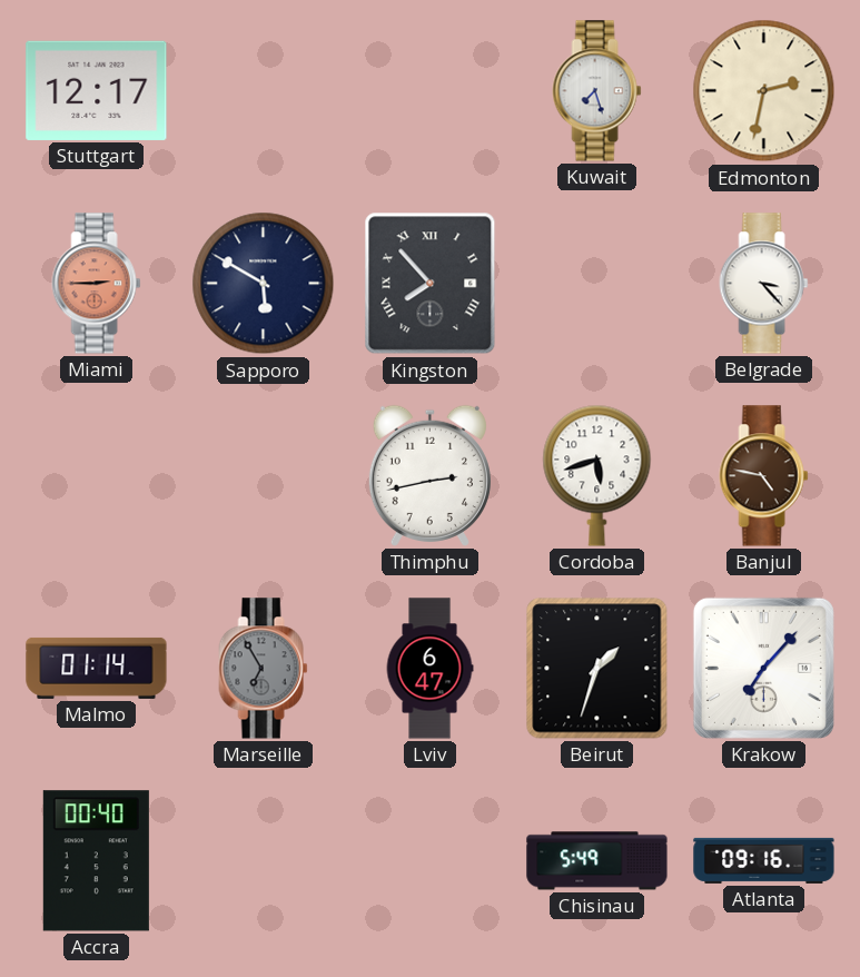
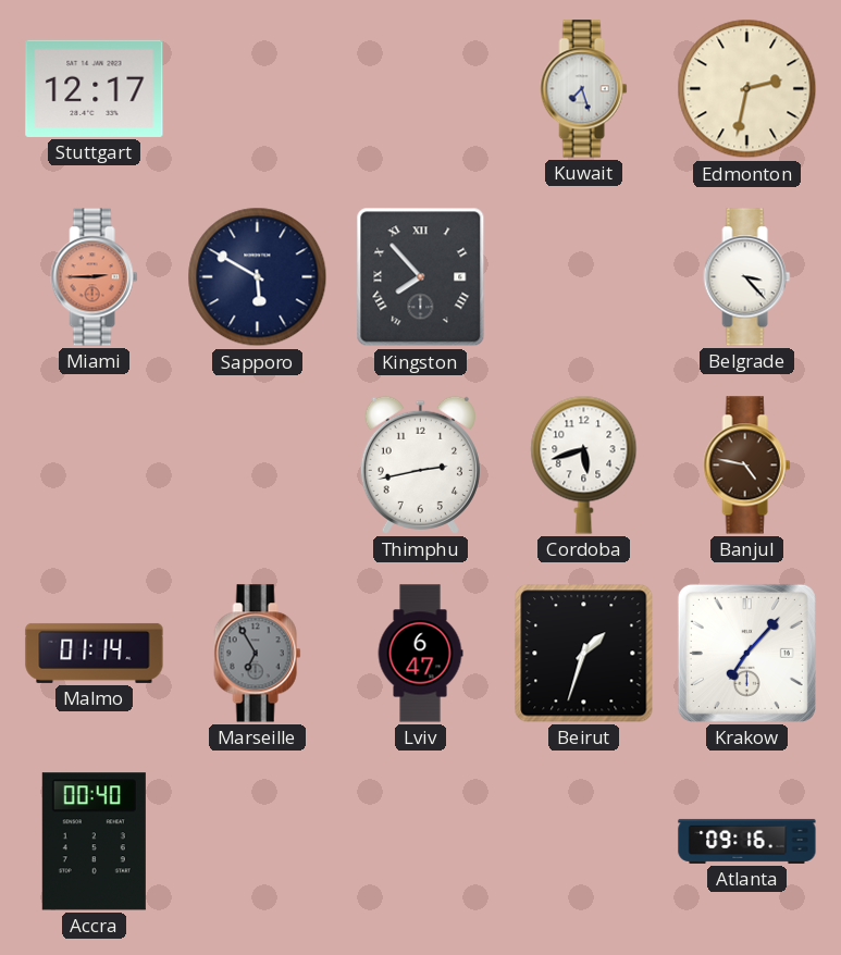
Chisinau: 5:49 -> none (597, 861)
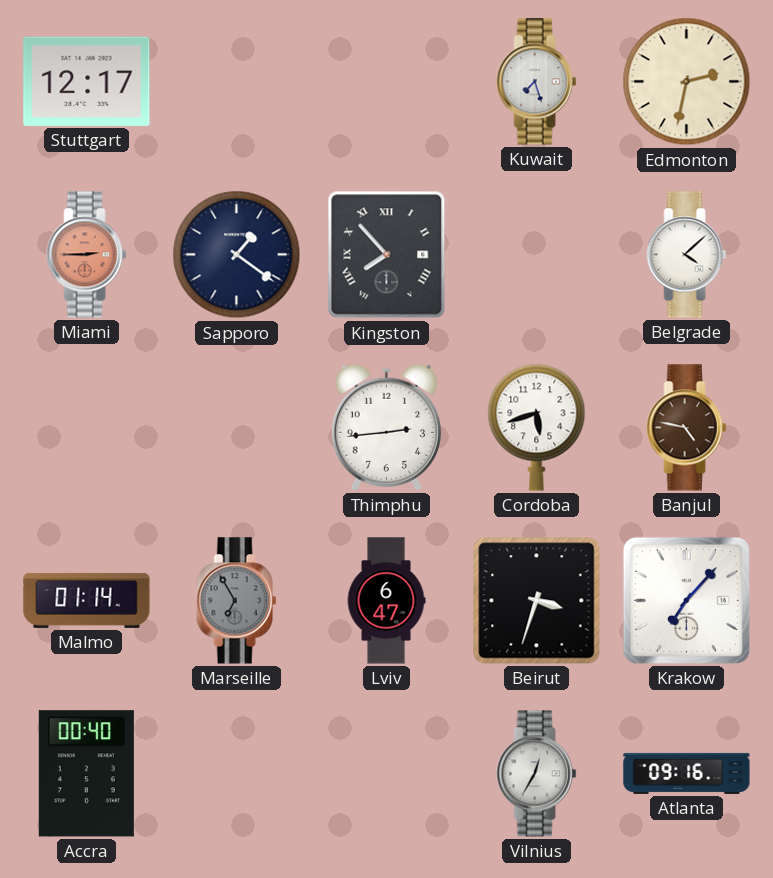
Sapporo: 5:50 -> 1:21 (237, 255)
Belgrade: 3:23 -> 4:08 (687, 255)
Thimphu: 2:43 -> 2:44 (386, 427)
Beirut: 1:33 -> 3:33 (537, 601)
Vilnius: none -> 12:35 (537, 774)
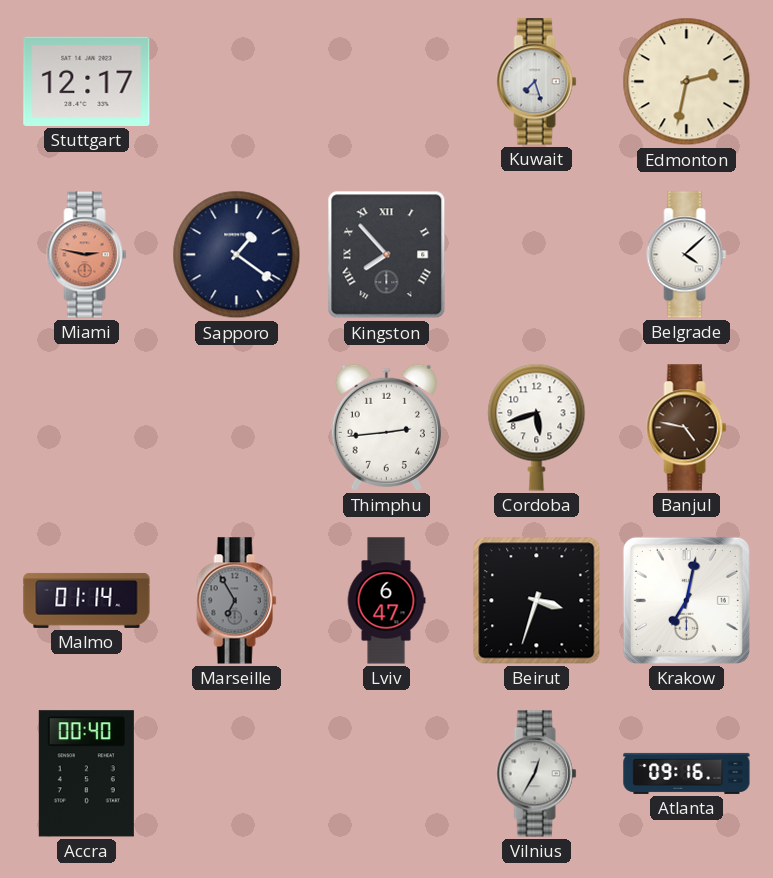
Miami: 2:45 -> 2:47 (87, 255)
Krakow: 7:07 -> 7:02 (686, 600)
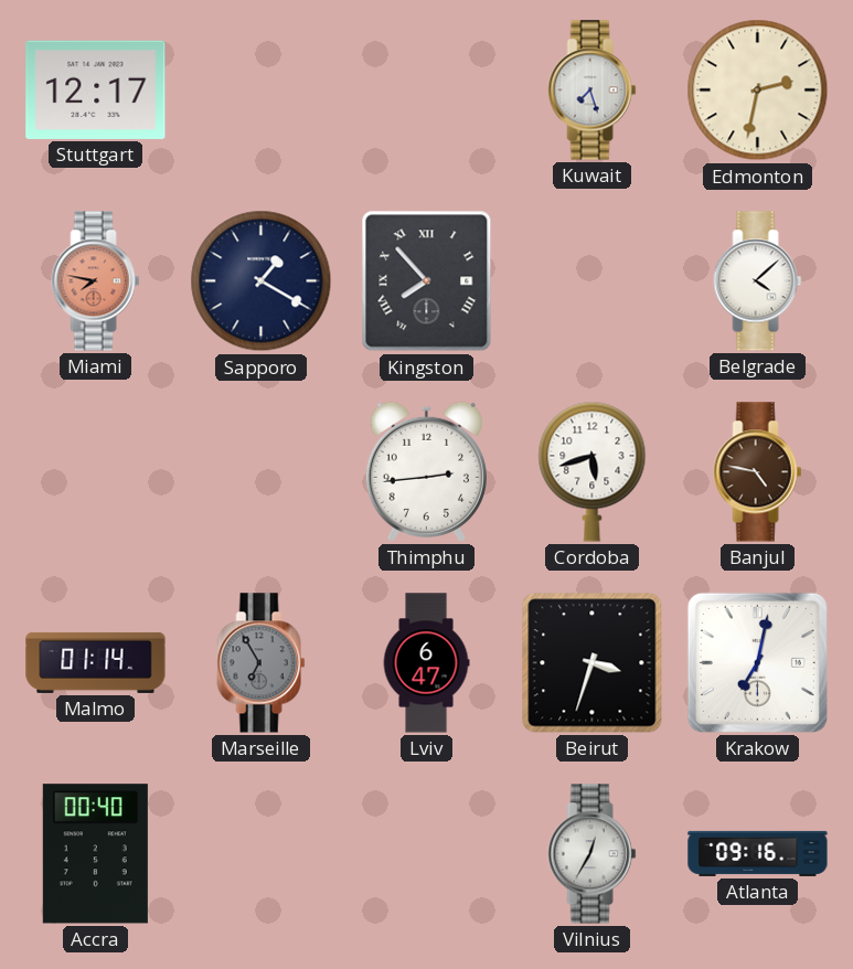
Miami: 2:47 -> 7:47 (96, 281)
Sapporo: 1:21 -> 1:20 (262, 281)
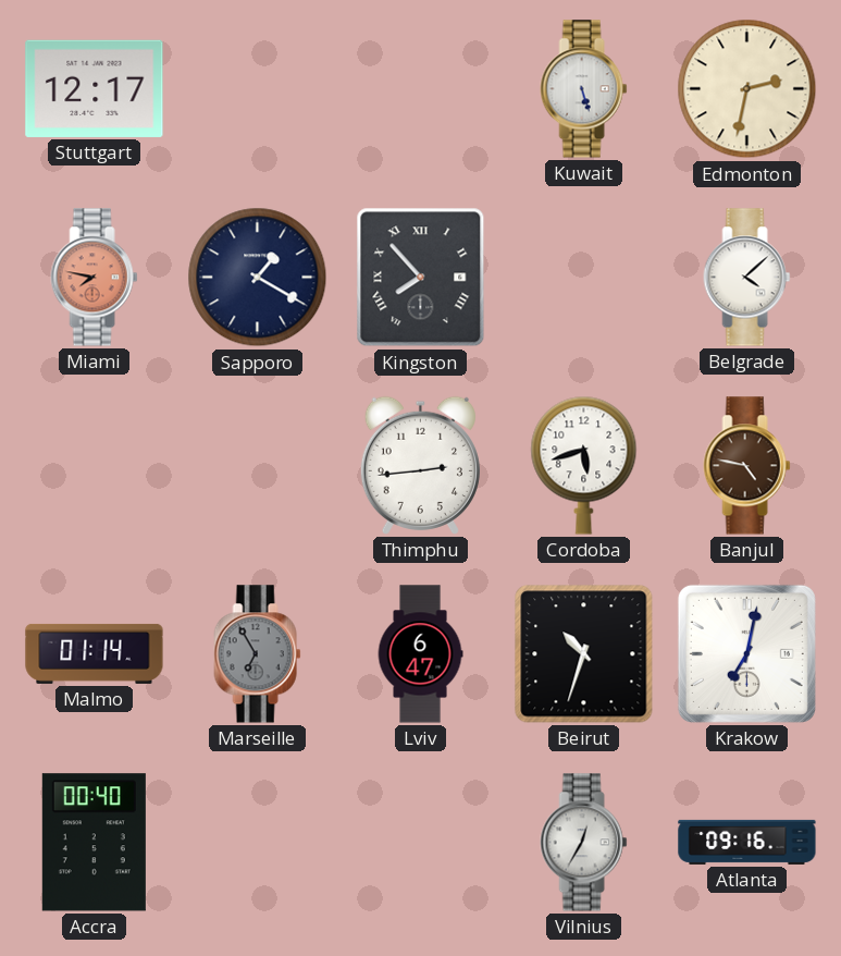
Kuwait: 7:27 -> 5:27 (584, 89)
Beirut: 3:33 -> 10:33 (584, 654)
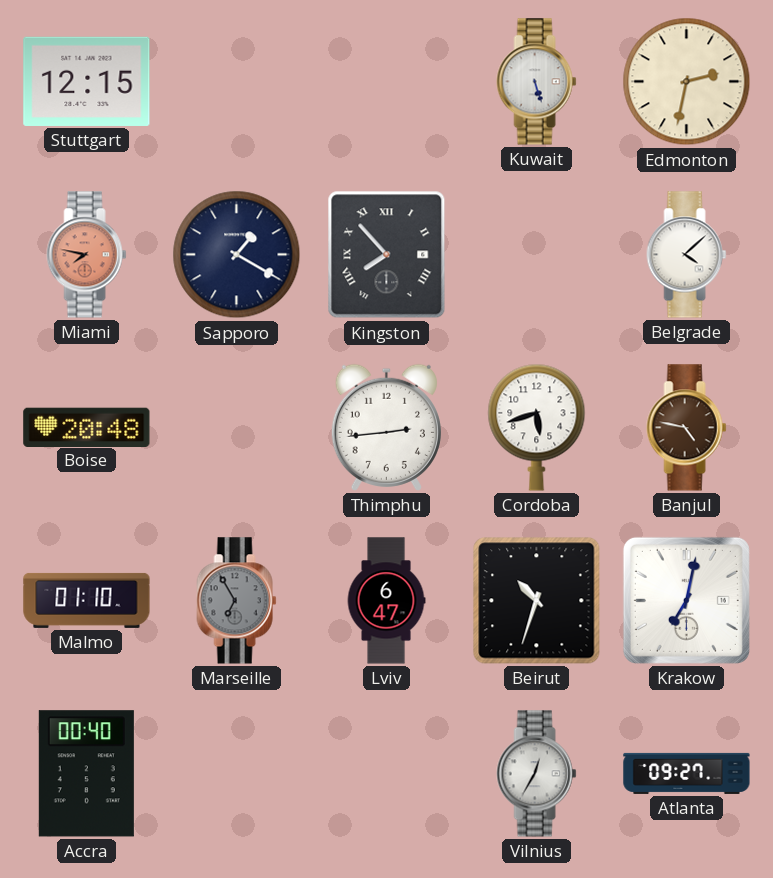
Stuttgart: 12:17 -> 12:15 (87, 81)
Boise: none -> 20:48 (87, 427)
Malmo: 01:14 -> 01:10 (87, 600)
Atlanta: 09:16 -> 09:27 (687, 773)
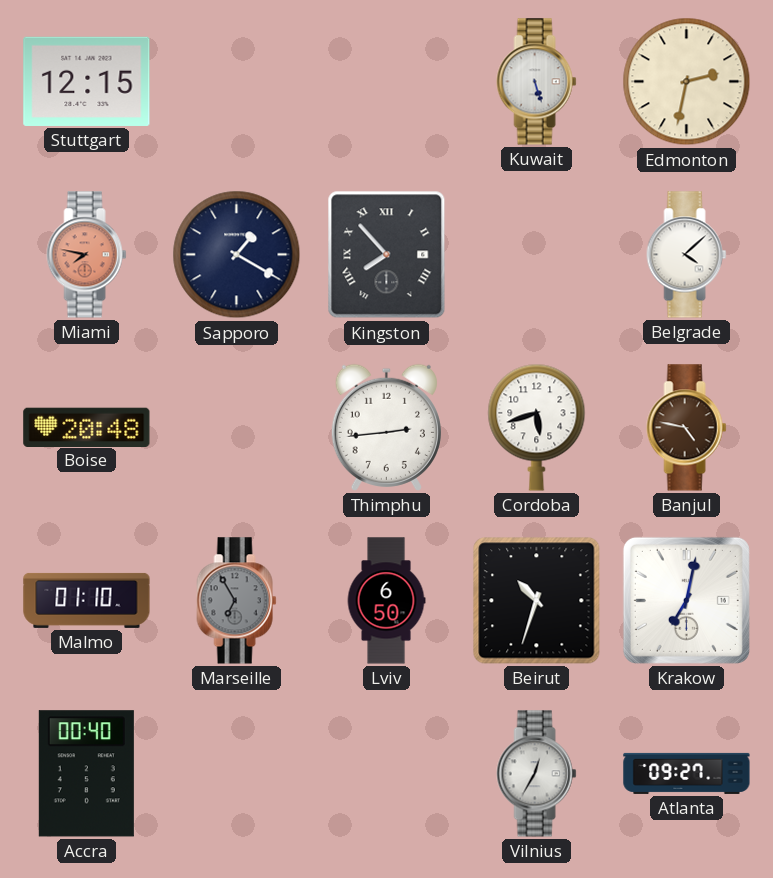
Lviv: 6:47 -> 6:50 (386, 601)
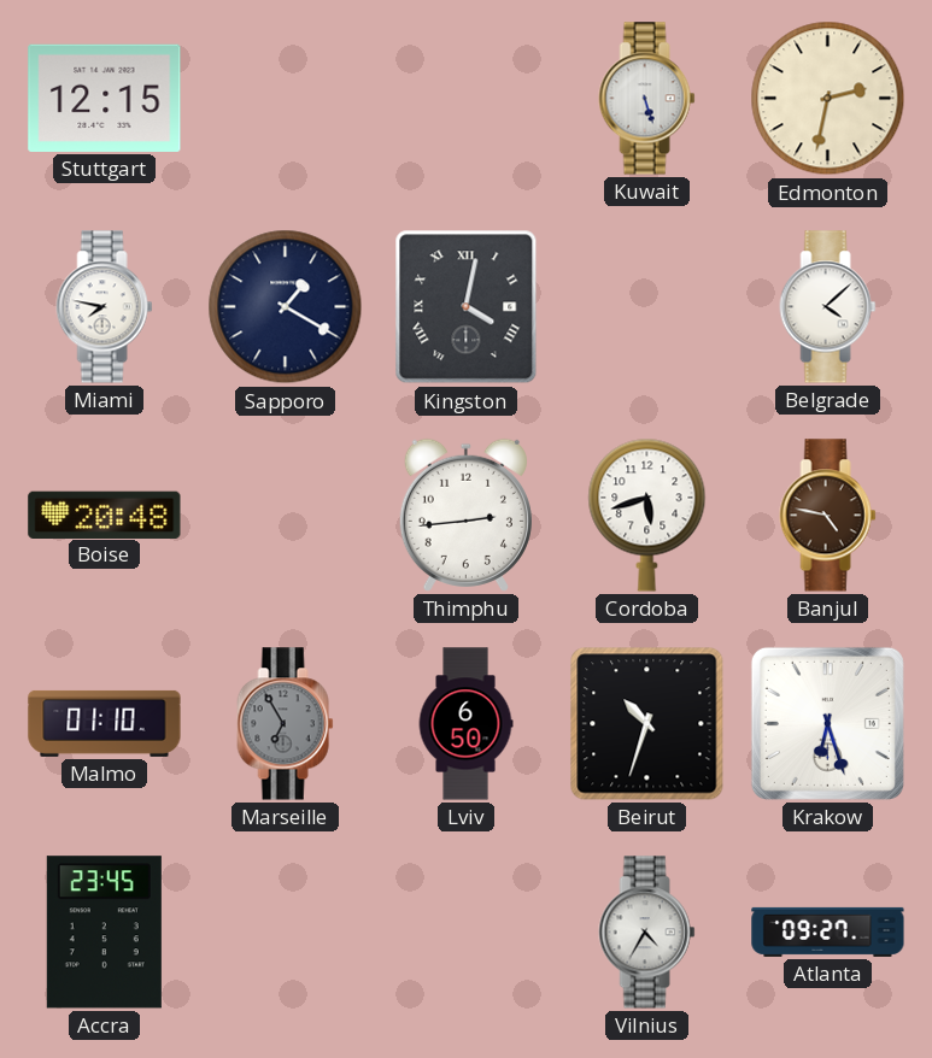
Miami dial: salmon -> white (105, 307)
Kingston: 7:53 -> 4:02 (467, 307)
Krakow: 7:02 -> 6:27 (827, 723)
Accra: 00:40 -> 23:45 (104, 933)
Vilnius: 12:35 -> 4:35 (647, 933)
